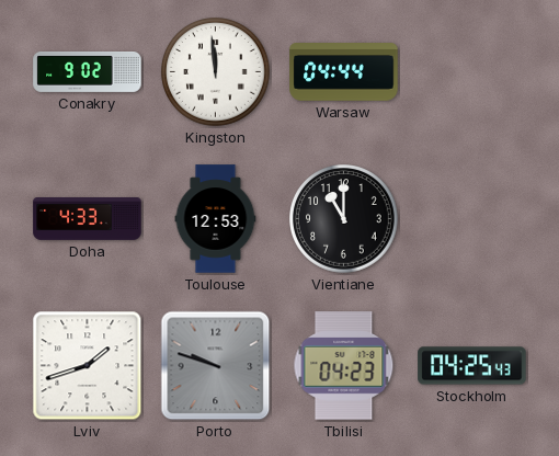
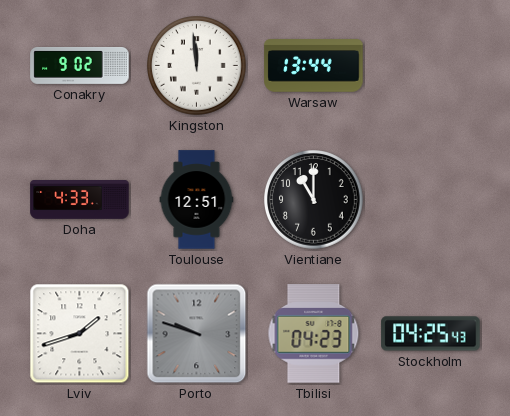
Warsaw: 04:44 -> 13:44 (314, 66)
Toulouse: 12:53 -> 12:51 (197, 200)
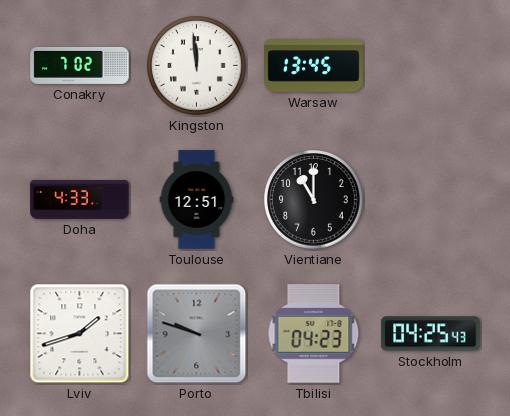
Conakry: 9:02 -> 7:02 (80, 66)
Warsaw: 13:44 -> 13:45 (314, 66)
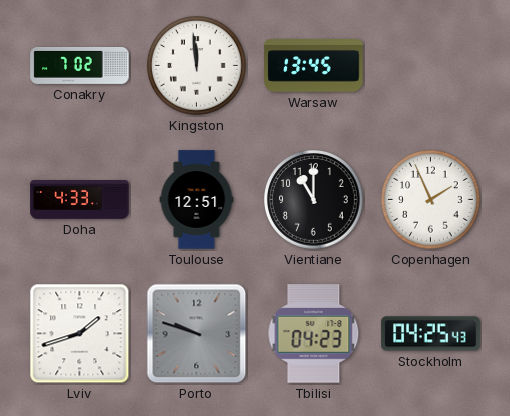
Copenhagen: none -> 1:56 (431, 200)
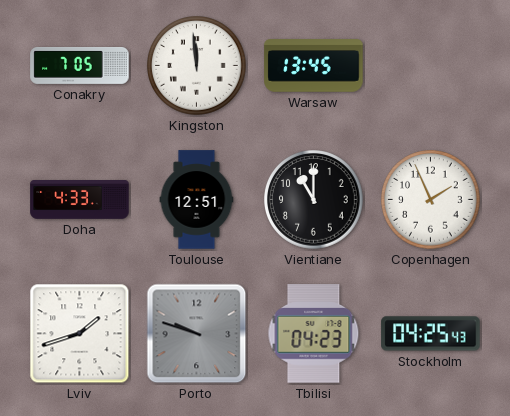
Conakry: 7:02 -> 7:05 (80, 66)
